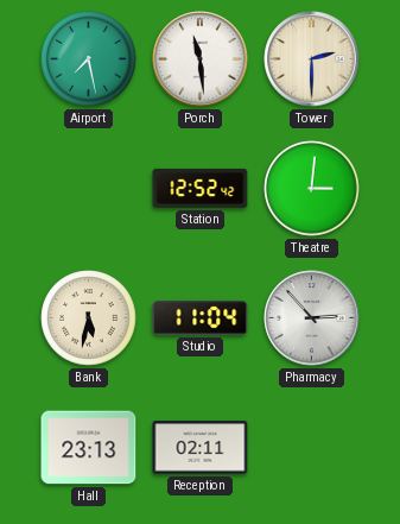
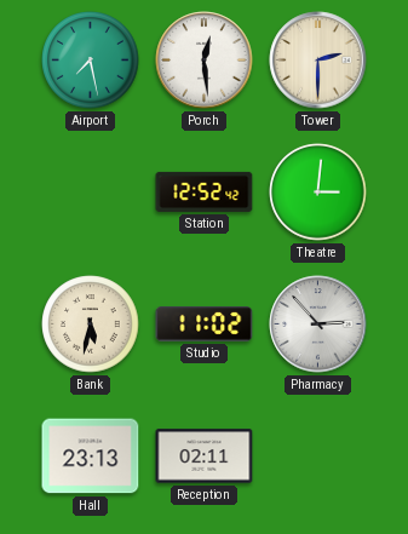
Porch: 11:29 -> 12:29 (205, 61)
Studio: 11:04 -> 11:02 (205, 325)
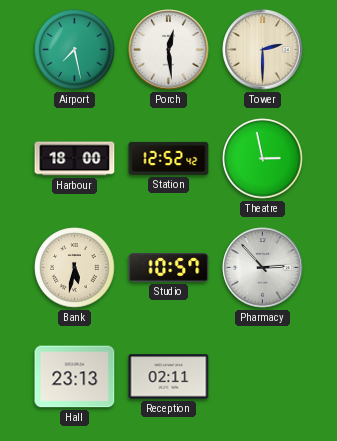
Harbour: none -> 18:00 (75, 159)
Theatre: 3:01 -> 2:58 (263, 159)
Studio: 11:02 -> 10:57 (169, 268)
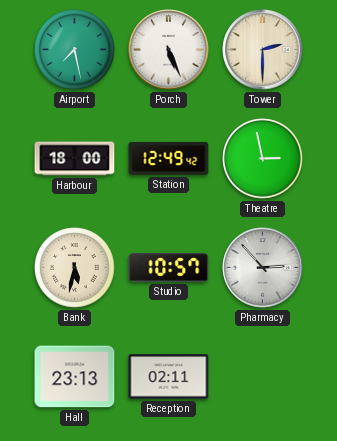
Porch: 12:29 -> 5:26 (169, 50)
Station: 12:52 -> 12:49 (169, 158)
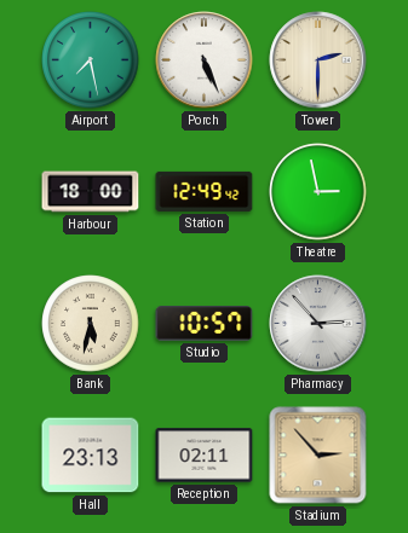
Stadium: none -> 2:53 (318, 456)
